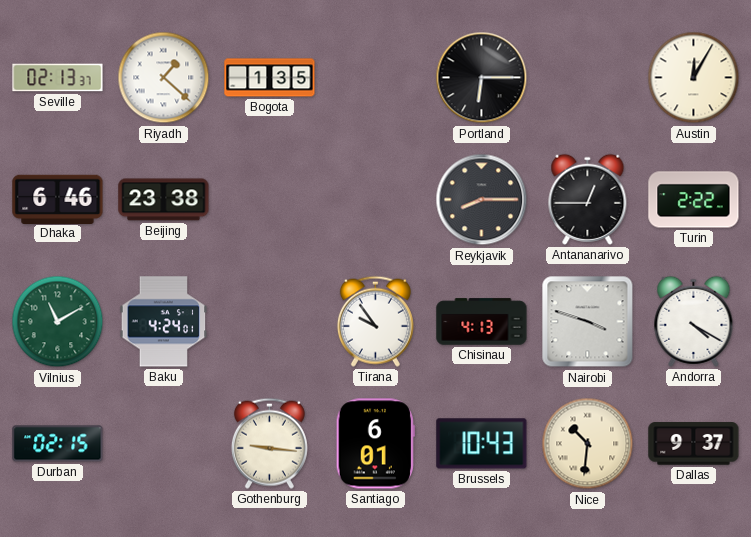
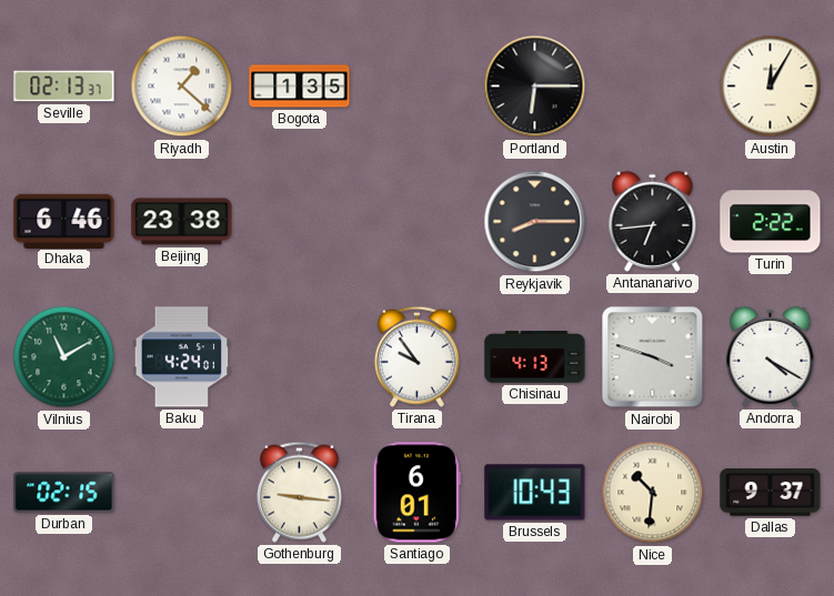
Antananarivo: 12:45 -> 6:44 (653, 221)
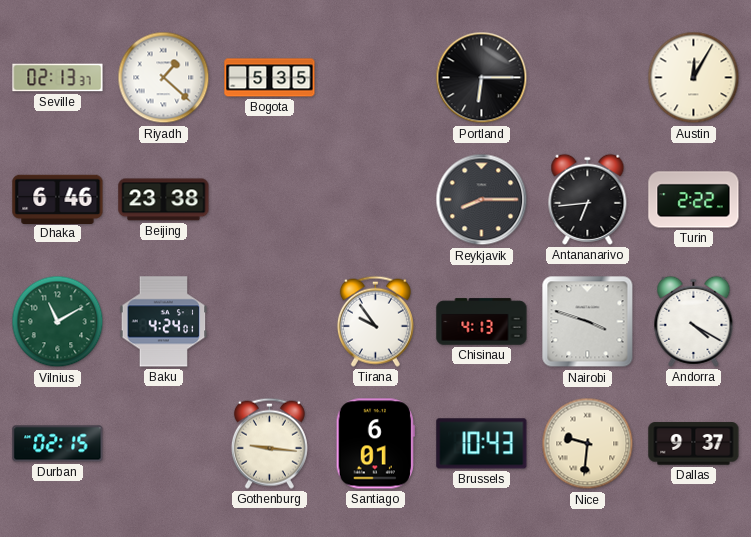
Bogota: 1:35 -> 5:35 (270, 78)
Nice: 10:31 -> 9:31 (588, 444)
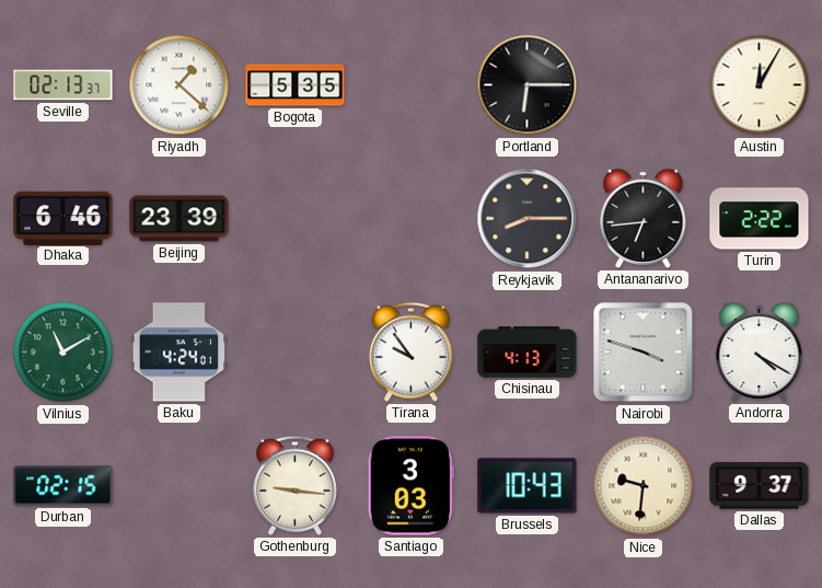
Beijing: 23:38 -> 23:39 (180, 219)
Santiago: 6:01 -> 3:03 (410, 486)
